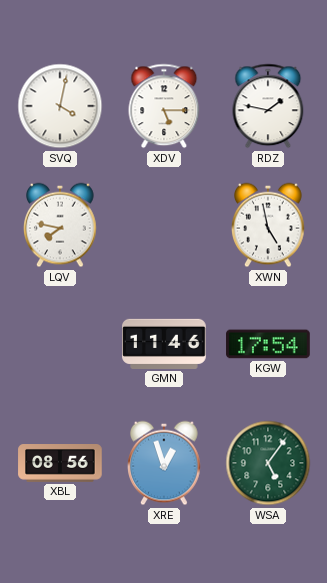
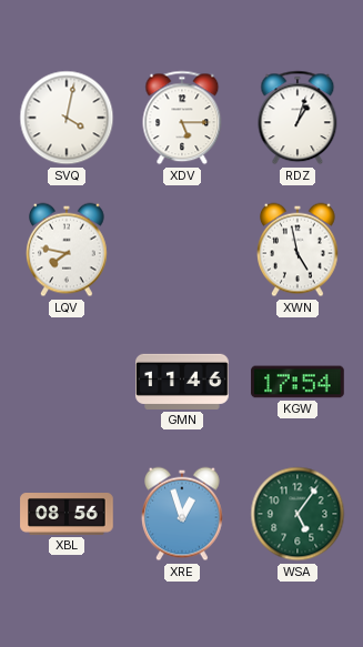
RDZ: 1:47 -> 1:03 (298, 118)
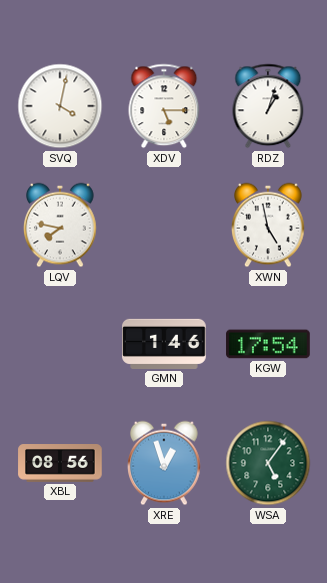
GMN: 11:46 -> 1:46 (164, 344)
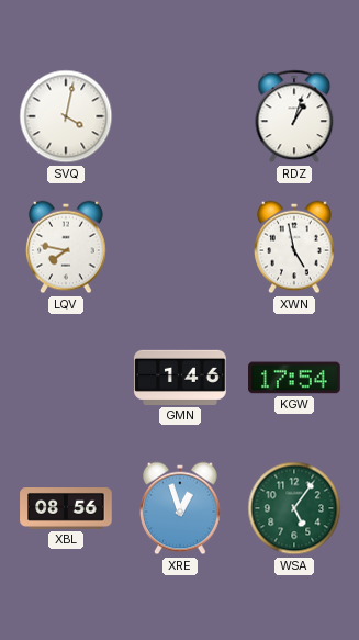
XDV: 5:15 -> none (164, 106)
